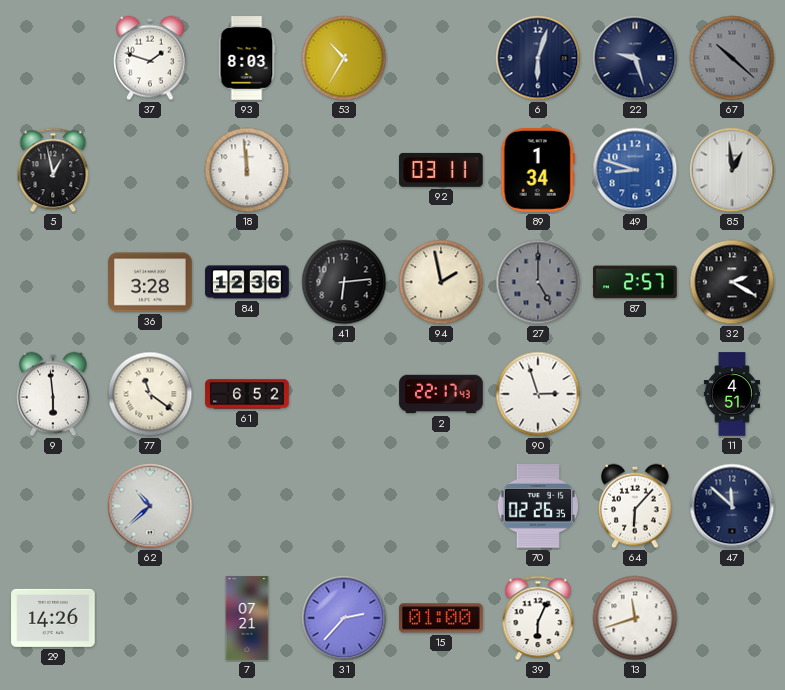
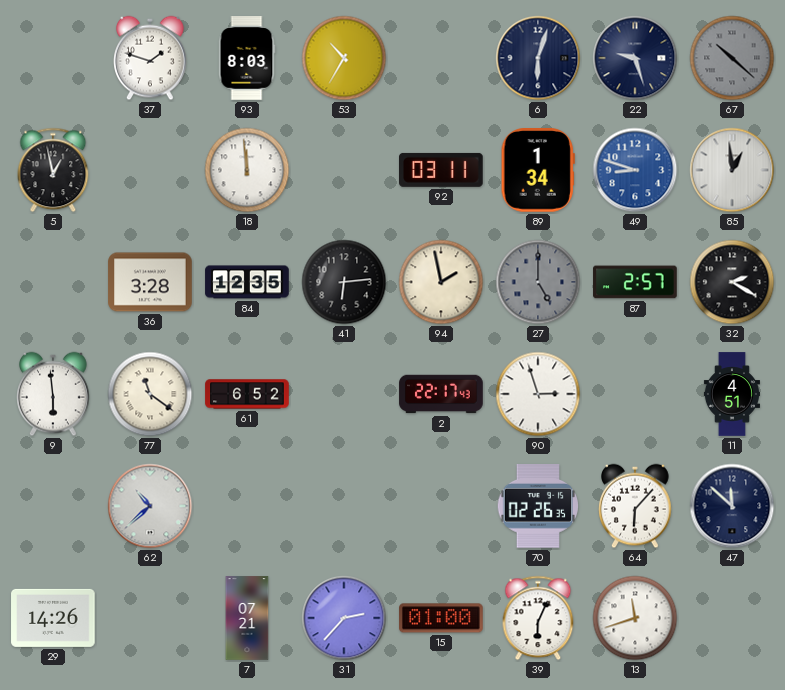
84: 12:36 -> 12:35 (247, 282)
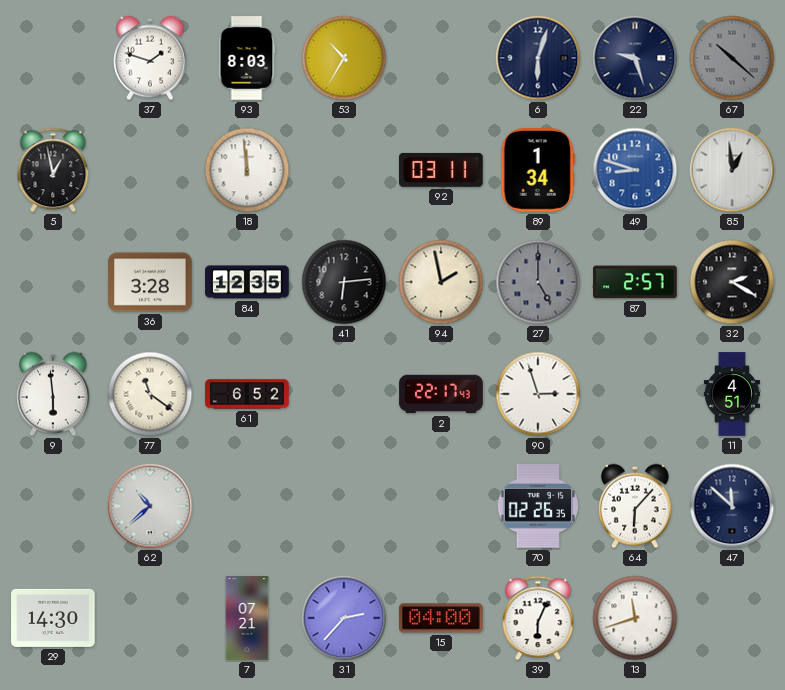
29: 14:26 -> 14:30 (53, 618)
15: 01:00 -> 04:00 (441, 618)
